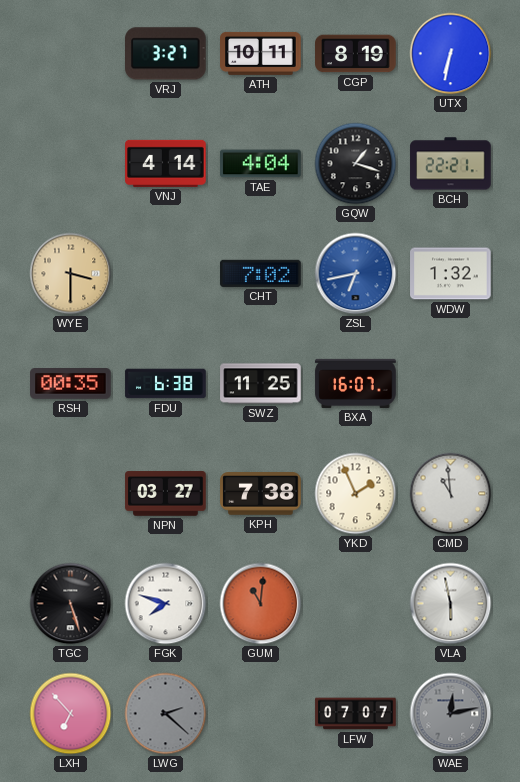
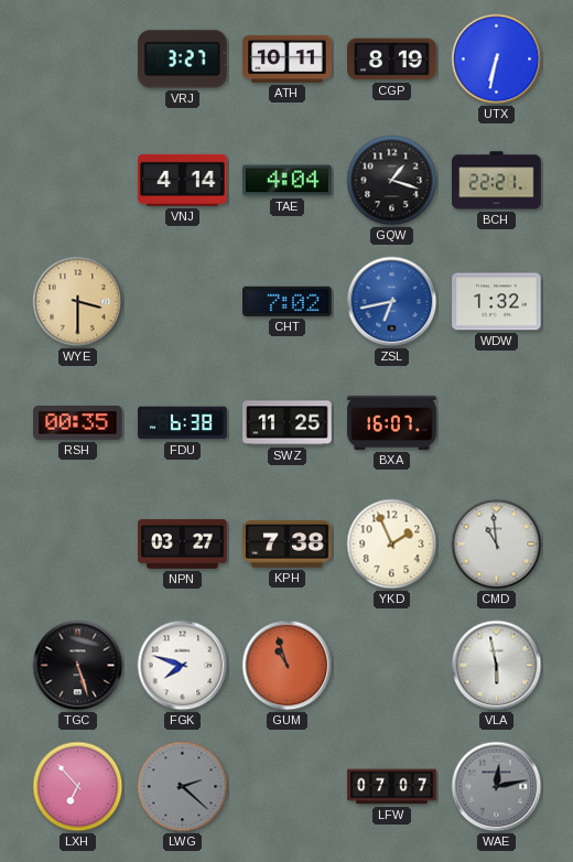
GUM: 11:01 -> 10:57 (288, 666)
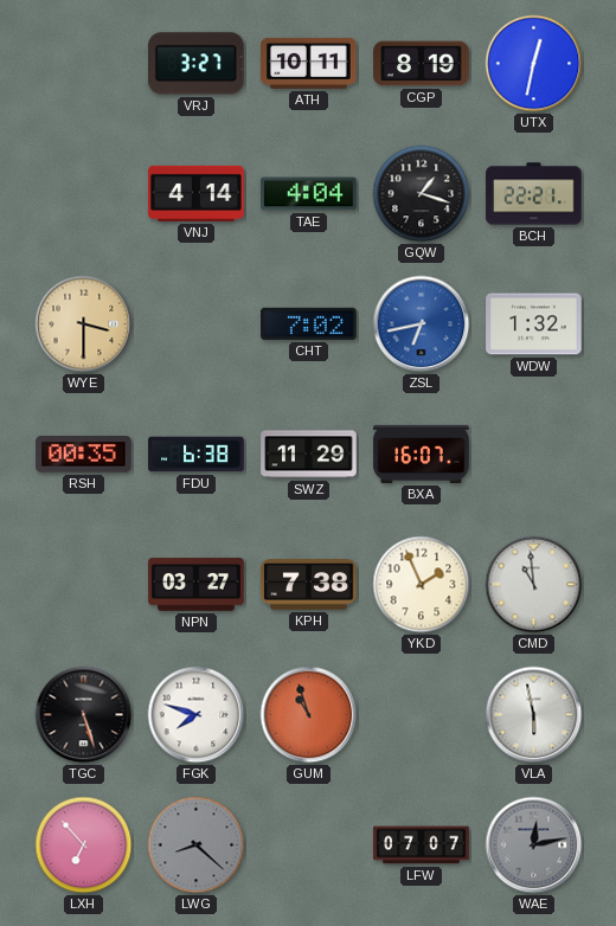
UTX: 6:32 -> 12:32 (534, 64)
SWZ: 11:25 -> 11:29 (309, 455)
LWG: 2:22 -> 8:22 (197, 845)
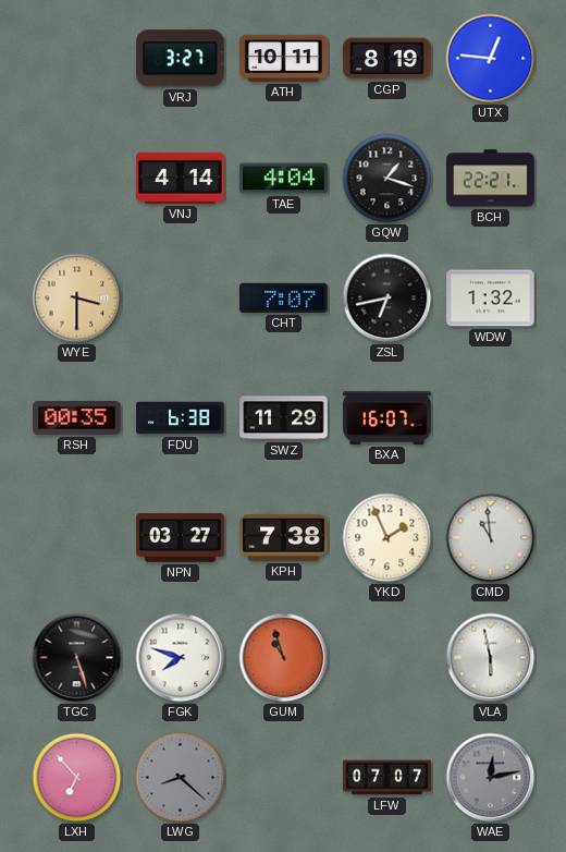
UTX: 12:32 -> 12:46 (491, 59)
CHT: 7:02 -> 7:07 (284, 297)
ZSL dial: blue -> black (387, 299)
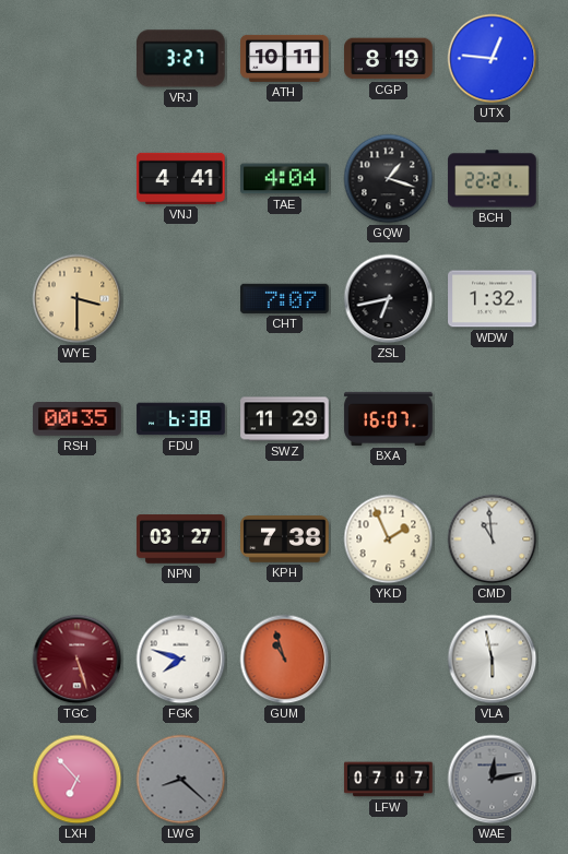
VNJ: 4:14 -> 4:41 (181, 178)
TGC dial: black -> burgundy (78, 660)
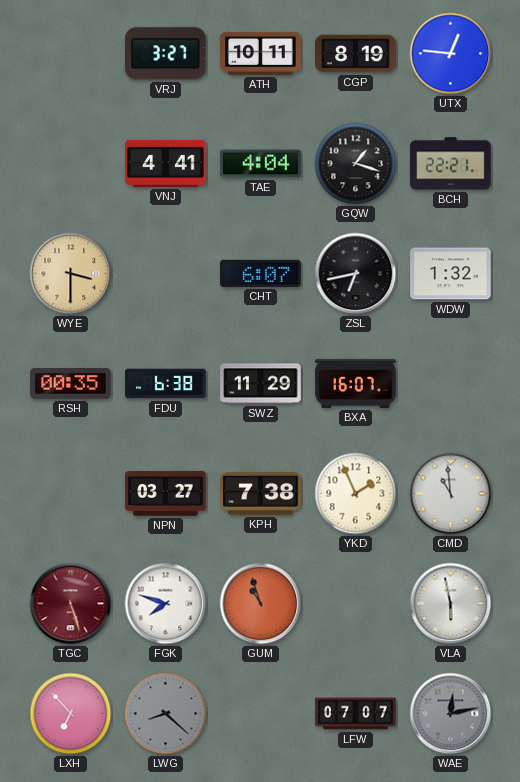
CHT: 7:07 -> 6:07 (261, 273)
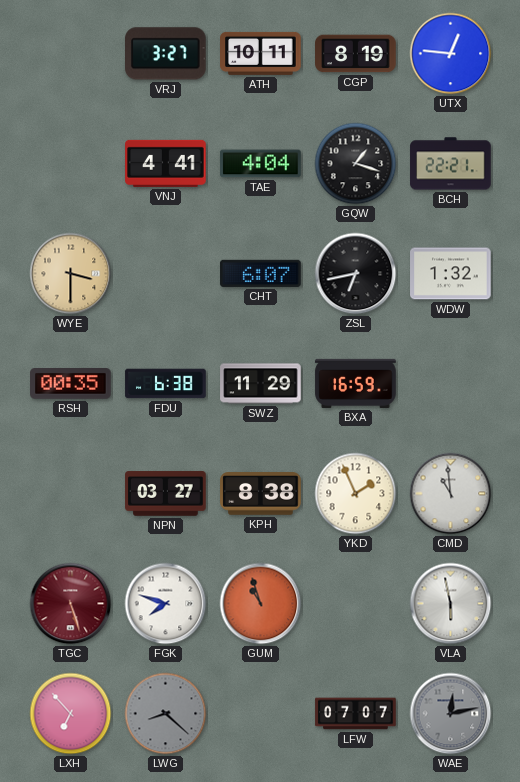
BXA: 16:07 -> 16:59 (356, 383)
KPH: 7:38 -> 8:38 (261, 494)
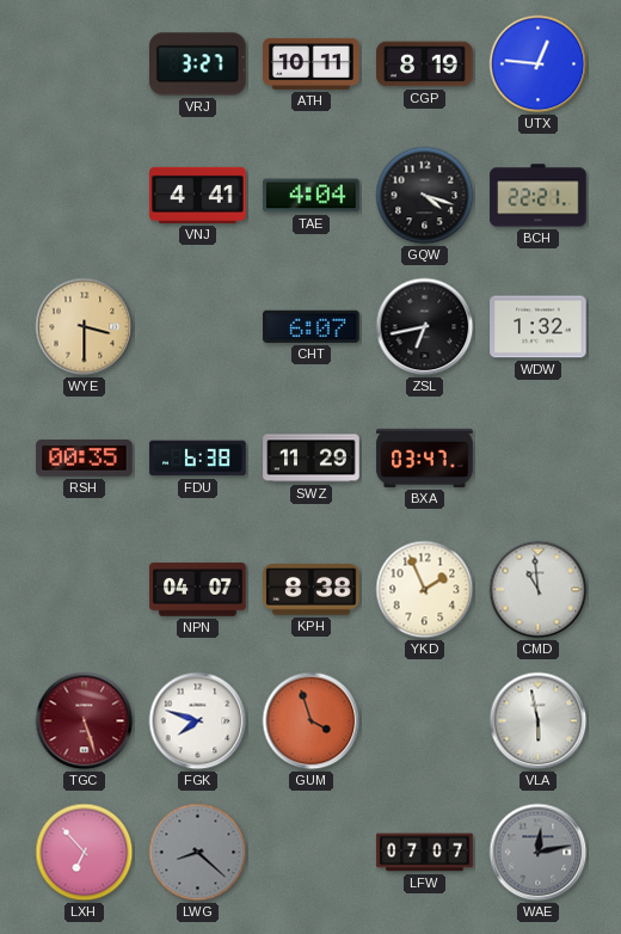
GQW: 1:18 -> 4:18 (425, 196)
BXA: 16:59 -> 03:47 (425, 457)
NPN: 03:27 -> 04:07 (198, 590)
GUM: 10:57 -> 3:57 (312, 721)
